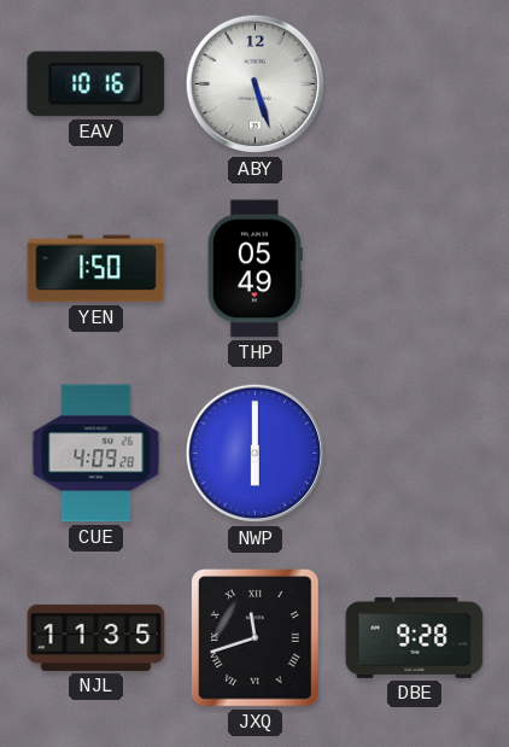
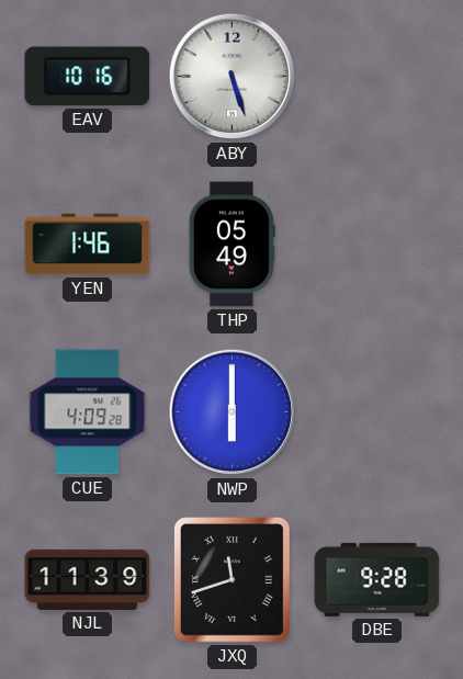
YEN: 1:50 -> 1:46 (88, 245)
NJL: 11:35 -> 11:39 (88, 579)
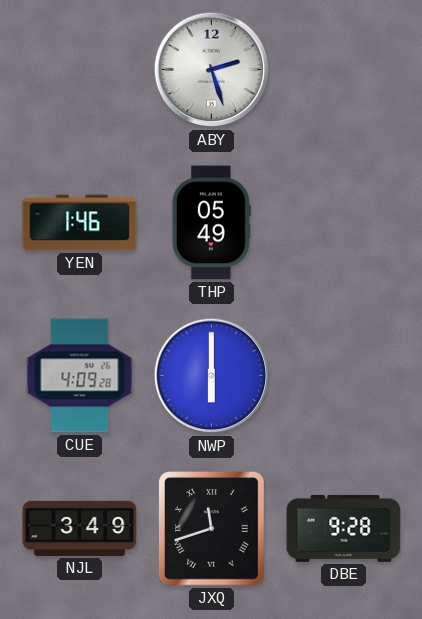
EAV: 10:16 -> none (88, 77)
ABY: 5:27 -> 2:27 (212, 70)
NJL: 11:39 -> 3:49 (80, 528)
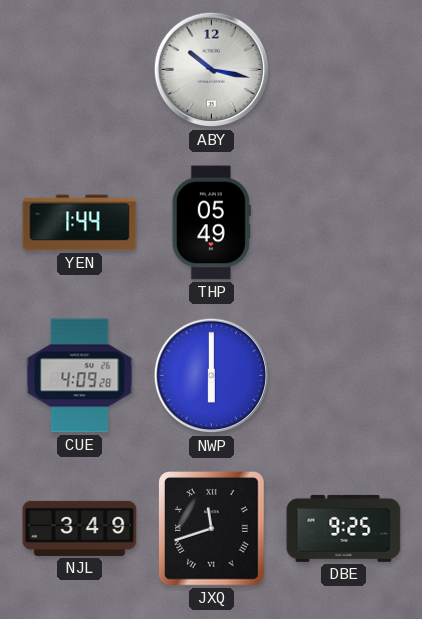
ABY: 2:27 -> 10:17 (212, 70)
YEN: 1:46 -> 1:44 (80, 223)
DBE: 9:28 -> 9:25 (344, 528)
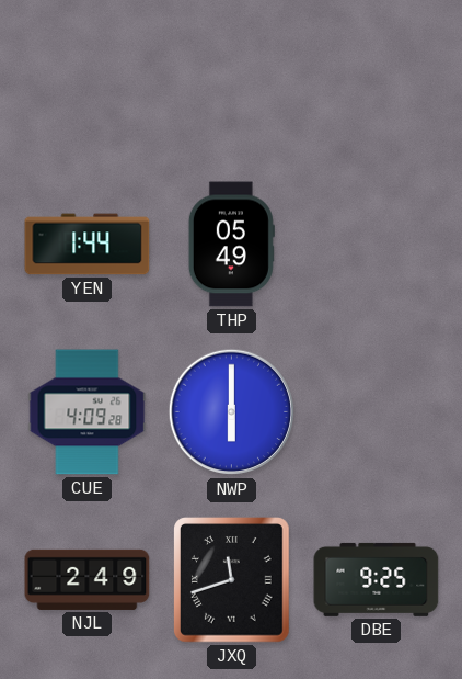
ABY: 10:17 -> none (212, 70)
NJL: 3:49 -> 2:49 (88, 579)
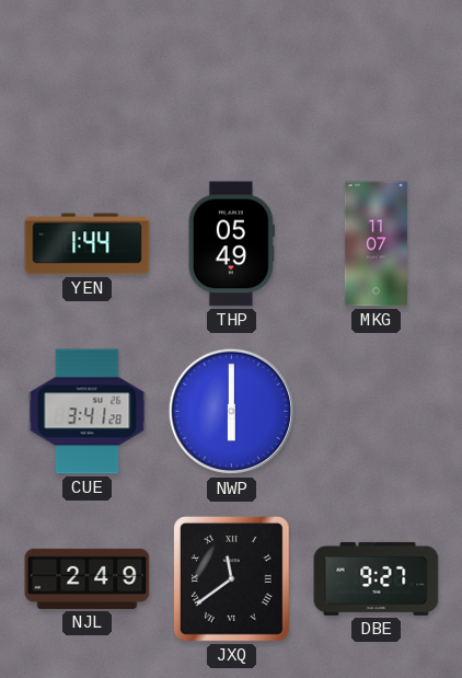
MKG: none -> 11:07 (376, 244)
CUE: 4:09 -> 3:41 (88, 412)
JXQ: 11:42 -> 11:39 (232, 579)
DBE: 9:25 -> 9:27 (377, 578)
